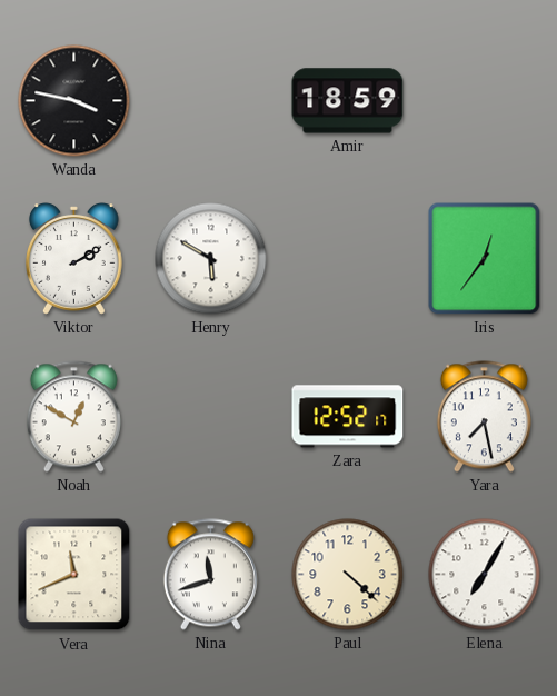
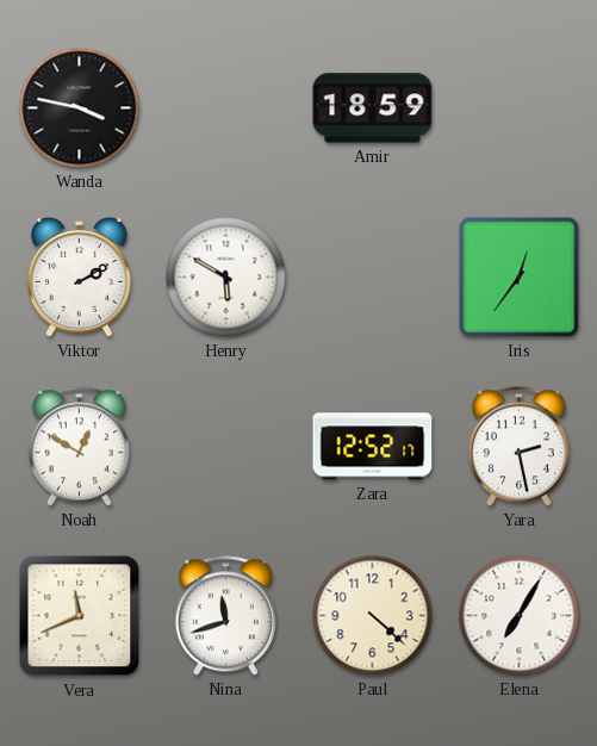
Yara: 7:28 -> 2:28 (518, 447)
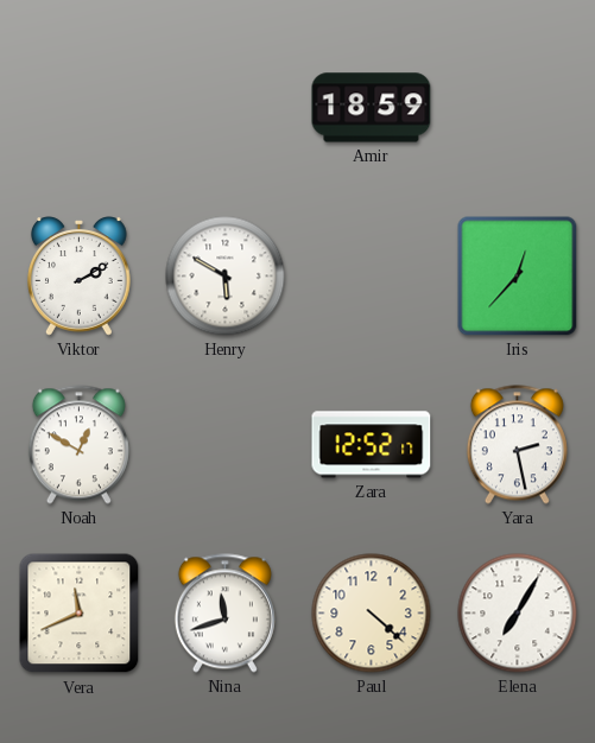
Wanda: 3:47 -> none (80, 108)
Iris: 12:36 -> 12:37 (518, 277)
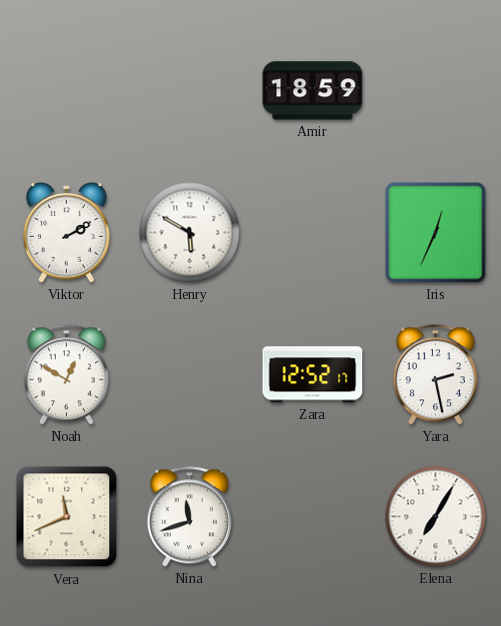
Iris: 12:37 -> 12:34 (436, 233)
Paul: 4:22 -> none (372, 614)
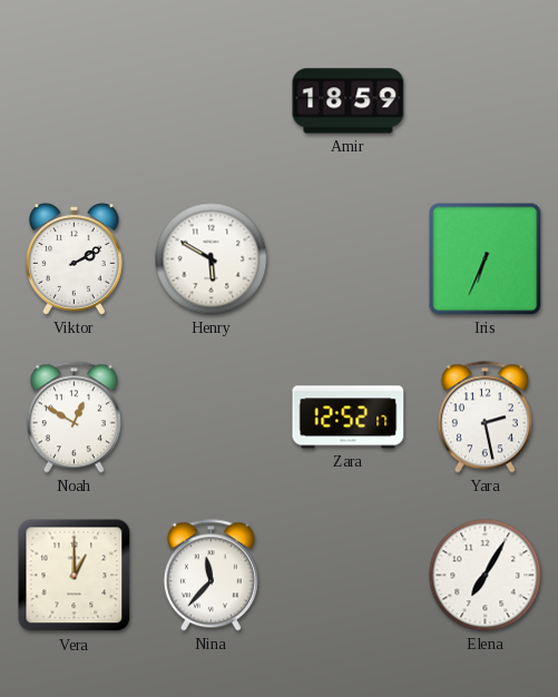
Iris: 12:34 -> 6:34 (486, 259)
Vera: 11:41 -> 1:00 (75, 576)
Nina: 11:42 -> 11:37 (211, 576)
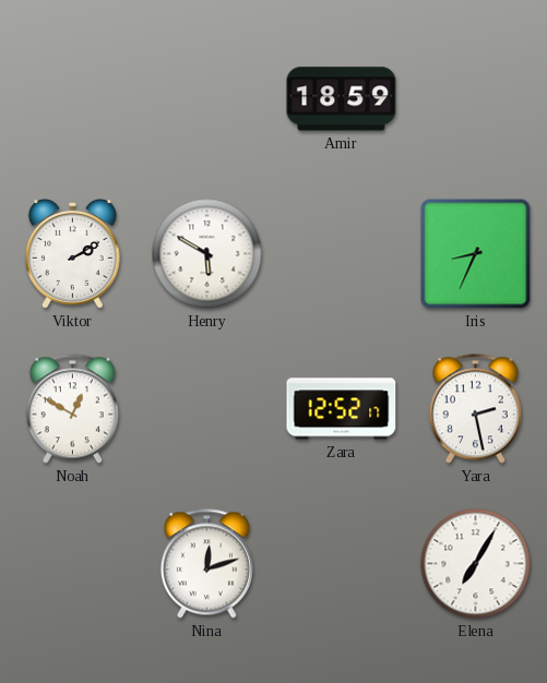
Iris: 6:34 -> 8:34 (476, 254)
Vera: 1:00 -> none (75, 576)
Nina: 11:37 -> 12:12 (206, 564)
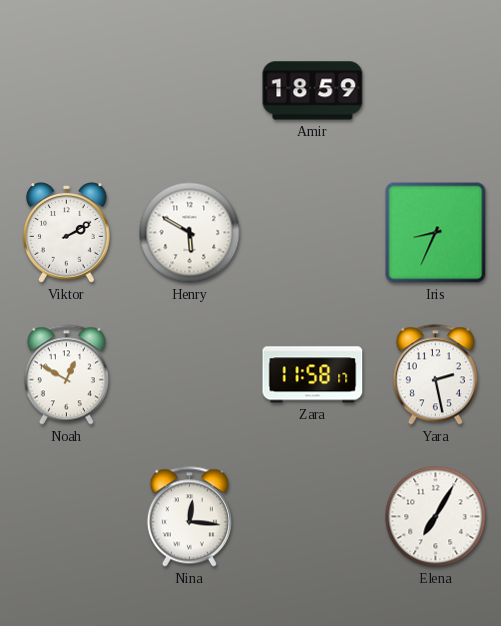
Zara: 12:52 -> 11:58 (313, 375)
Nina: 12:12 -> 12:16 (189, 517)
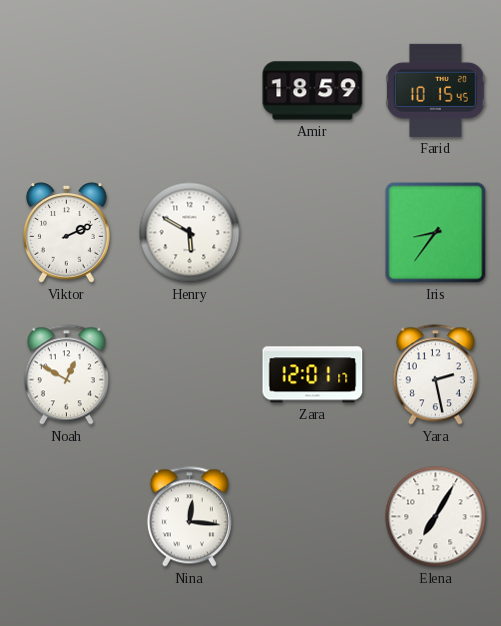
Farid: none -> 10:15 (436, 90)
Viktor: 2:10 -> 2:11 (67, 233)
Iris: 8:34 -> 8:36 (436, 233)
Zara: 11:58 -> 12:01 (313, 375)
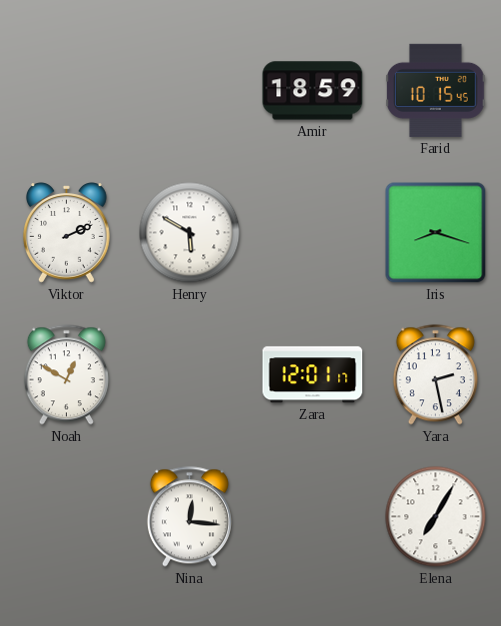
Iris: 8:36 -> 8:18 (436, 233)
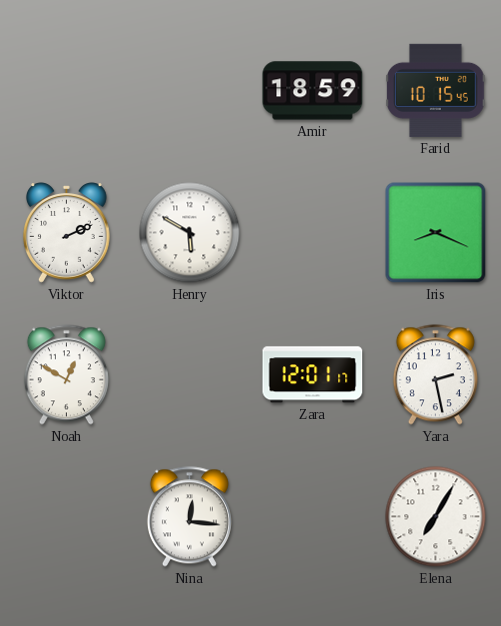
Iris: 8:18 -> 8:19 (436, 233)
